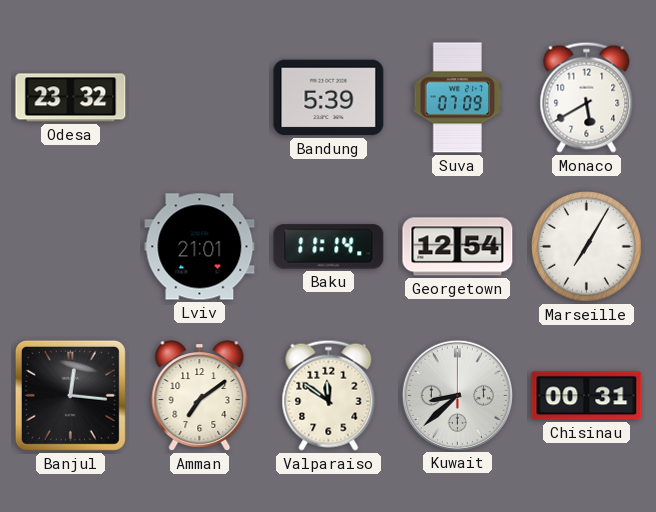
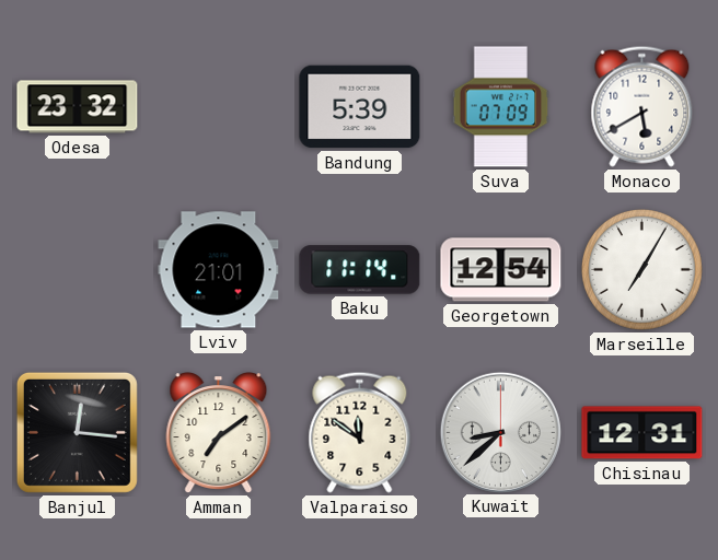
Chisinau: 00:31 -> 12:31 (642, 433)
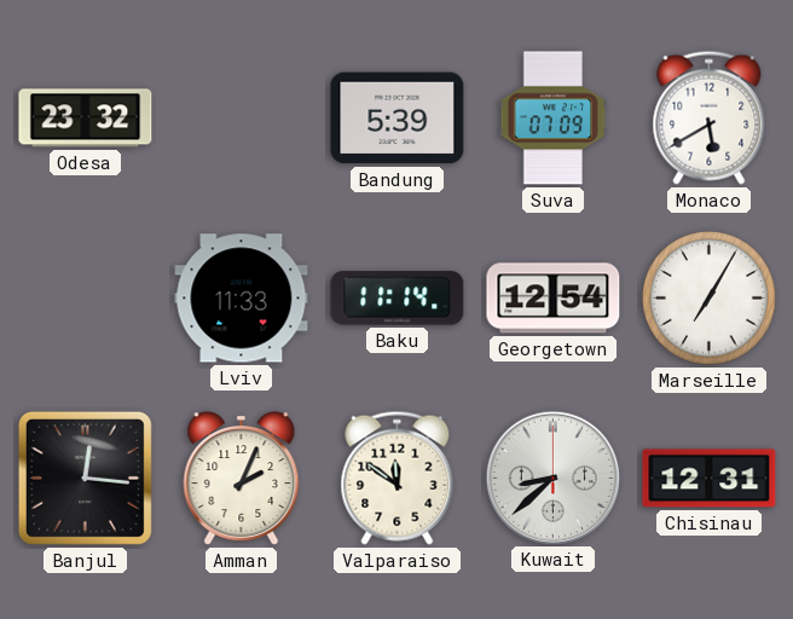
Lviv: 21:01 -> 11:33 (242, 299)
Amman: 7:09 -> 2:04 (242, 479)
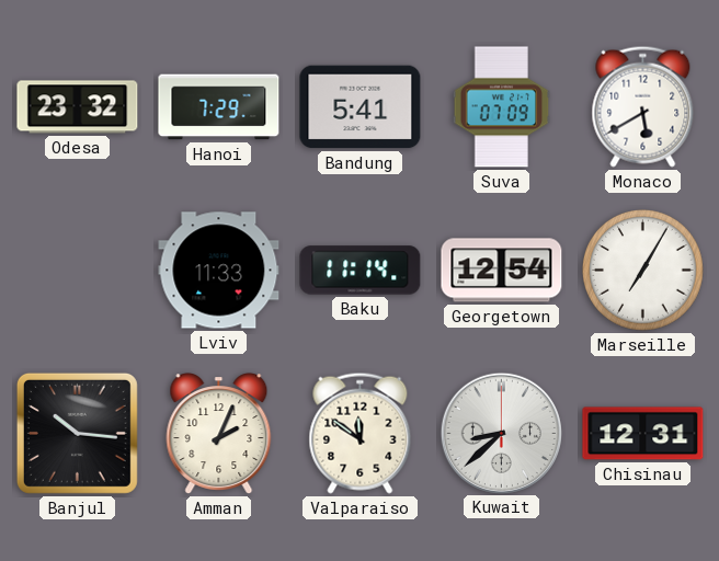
Hanoi: none -> 7:29 (219, 107)
Bandung: 5:39 -> 5:41 (361, 107)
Banjul: 12:16 -> 10:16 (77, 433)
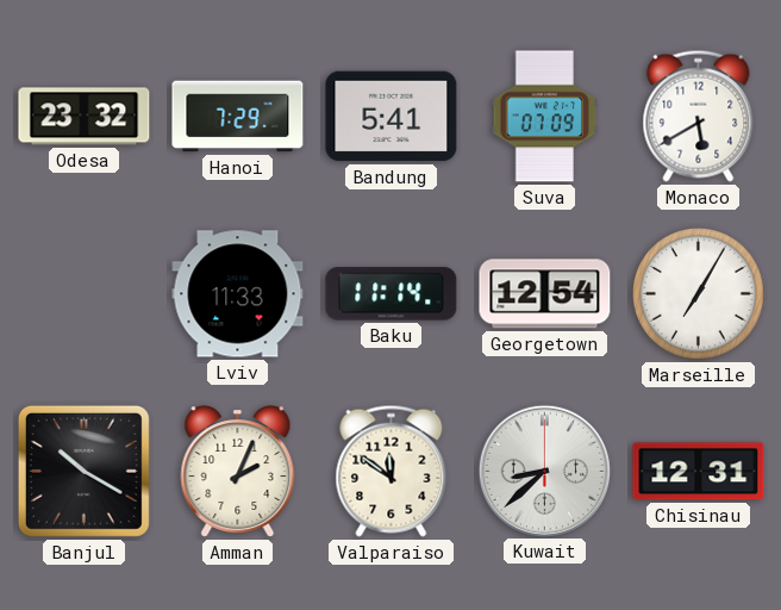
Banjul: 10:16 -> 10:20 (83, 471)
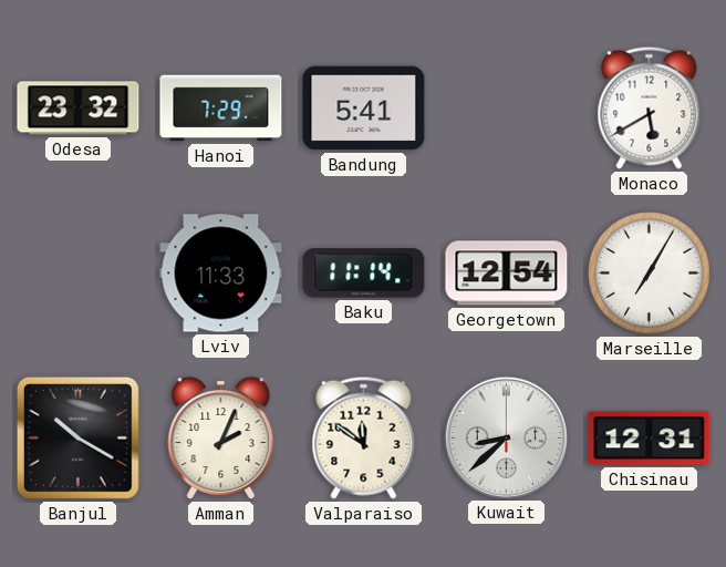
Suva: 07:09 -> none (545, 117)
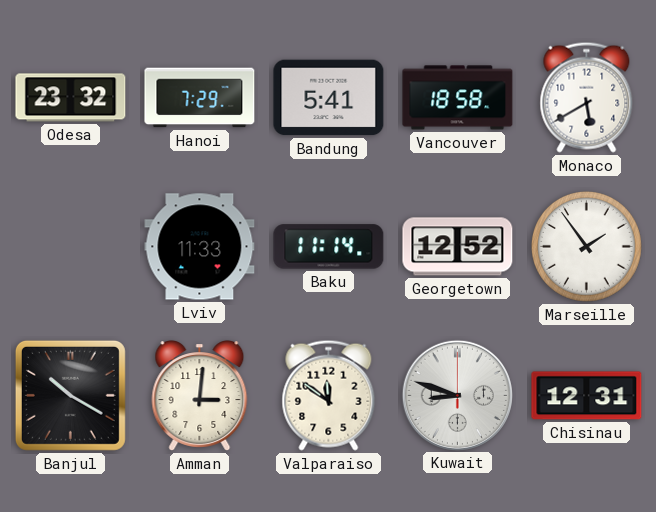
Vancouver: none -> 18:58 (458, 98)
Georgetown: 12:54 -> 12:52 (458, 247)
Marseille: 7:05 -> 1:54 (587, 247)
Amman: 2:04 -> 3:01 (200, 396)
Kuwait: 8:38 -> 8:48 (457, 395)
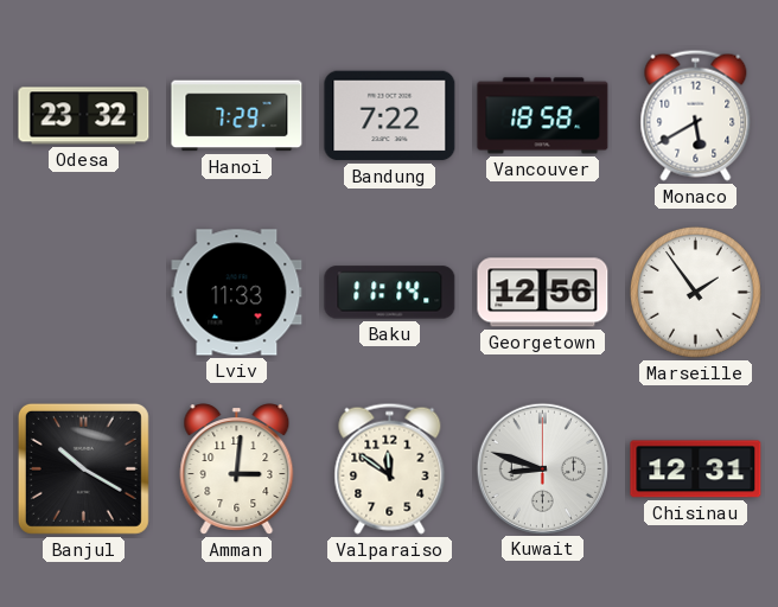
Bandung: 5:41 -> 7:22 (390, 116)
Georgetown: 12:52 -> 12:56 (543, 293)
